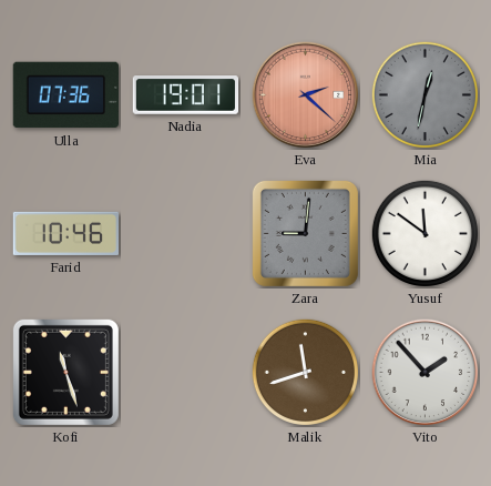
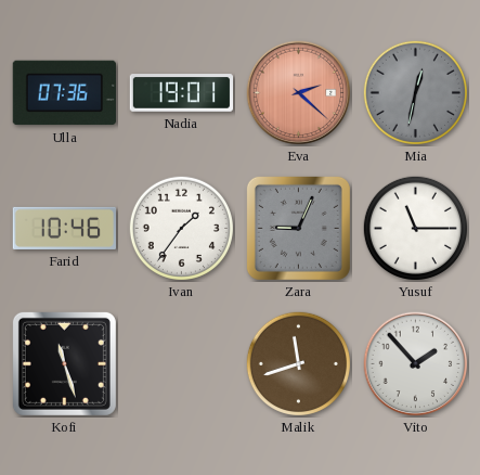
Ivan: none -> 1:36 (181, 228)
Zara: 9:01 -> 9:04 (298, 228)
Yusuf: 11:51 -> 11:15 (415, 228)
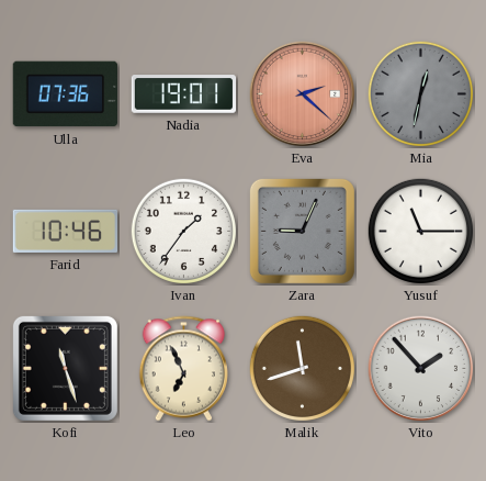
Leo: none -> 6:56 (183, 369)
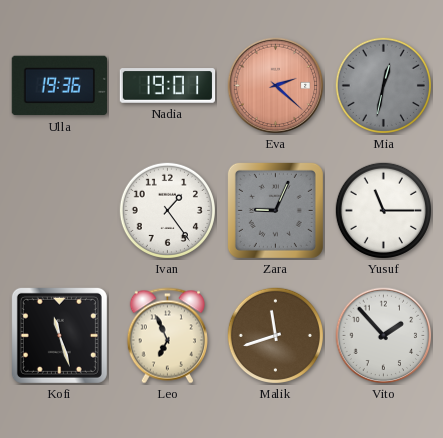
Ulla: 07:36 -> 19:36 (59, 86)
Farid: 10:46 -> none (65, 231)
Ivan: 1:36 -> 1:24 (167, 210)
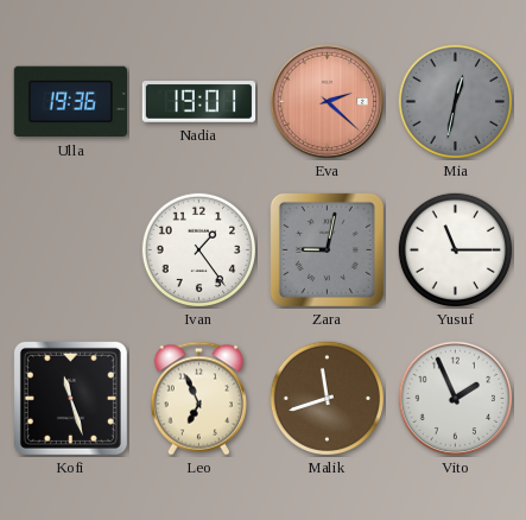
Zara: 9:04 -> 9:02 (327, 249)
Vito: 1:53 -> 1:56 (456, 399)
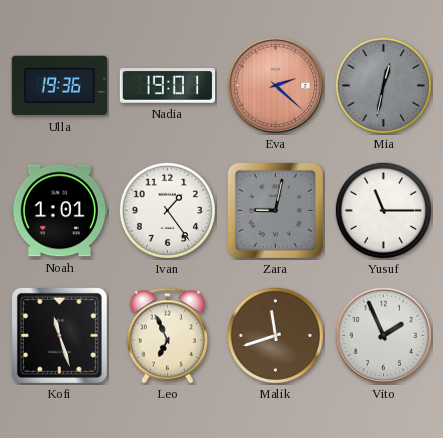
Noah: none -> 1:01 (59, 211)
